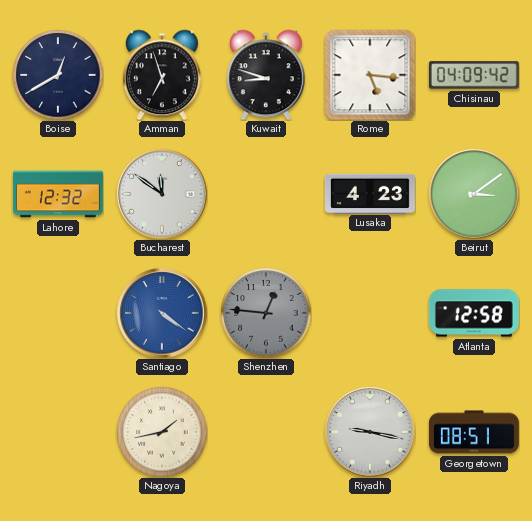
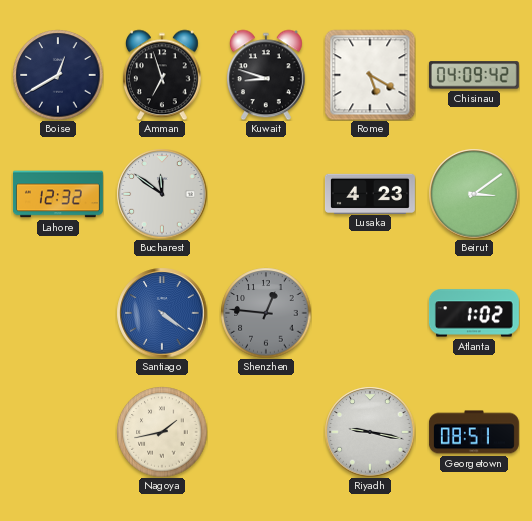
Rome: 5:16 -> 5:20 (370, 75)
Atlanta: 12:58 -> 1:02 (474, 313)
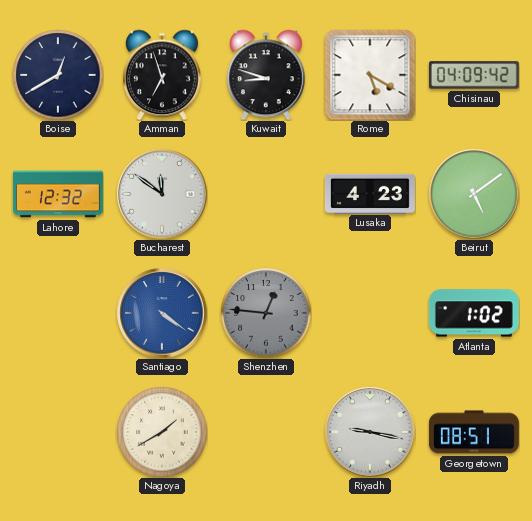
Beirut: 3:09 -> 5:09 (474, 194)
Nagoya: 1:43 -> 1:40 (162, 432)
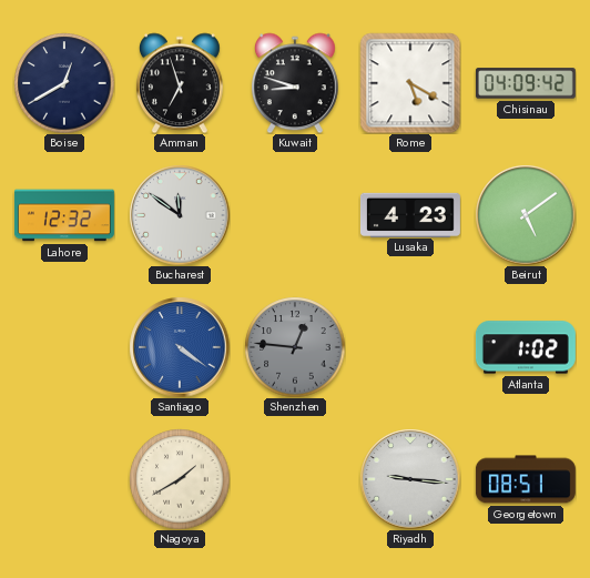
Riyadh: 9:17 -> 9:16 (410, 479)
